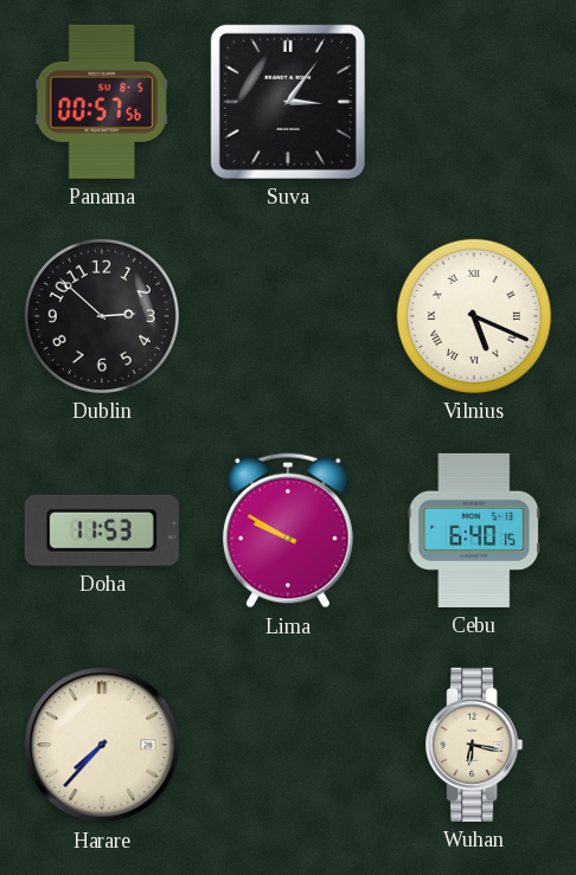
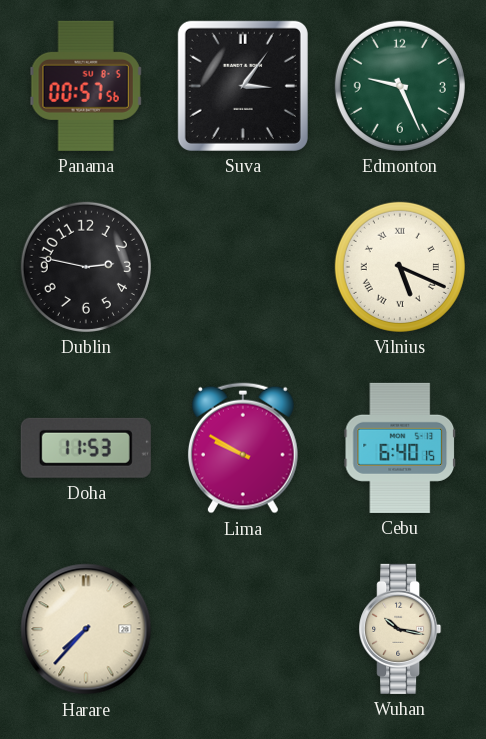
Edmonton: none -> 9:26 (400, 86)
Dublin: 2:52 -> 2:47 (86, 267)
Wuhan: 6:17 -> 10:17 (400, 629)
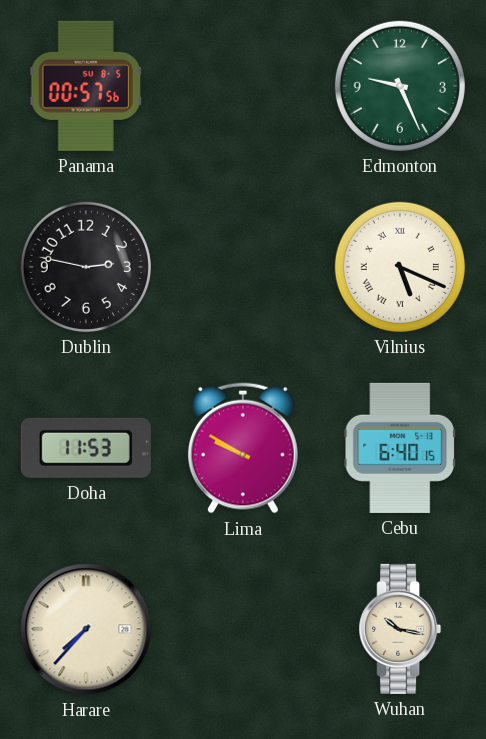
Suva: 3:06 -> none (243, 86)
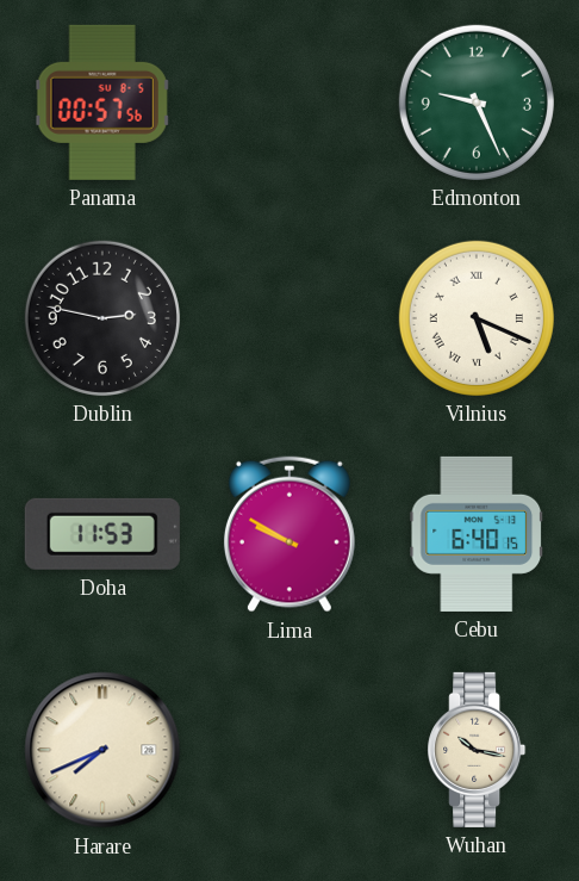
Harare: 7:37 -> 7:41 (102, 750)
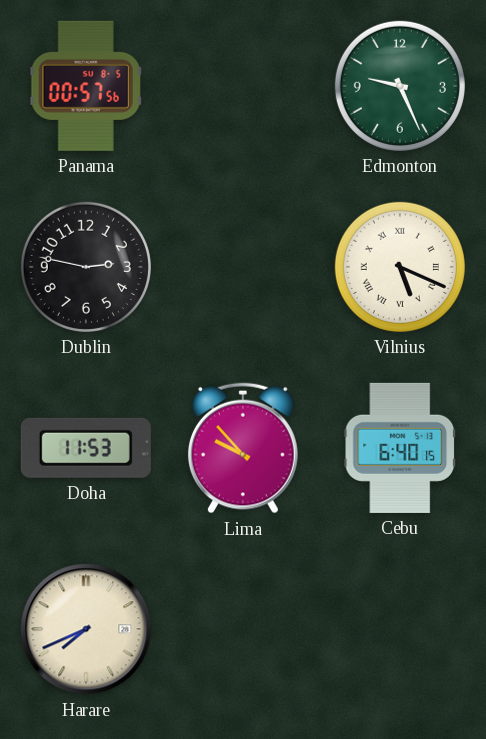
Lima: 9:50 -> 9:53 (243, 448)
Wuhan: 10:17 -> none (477, 750)
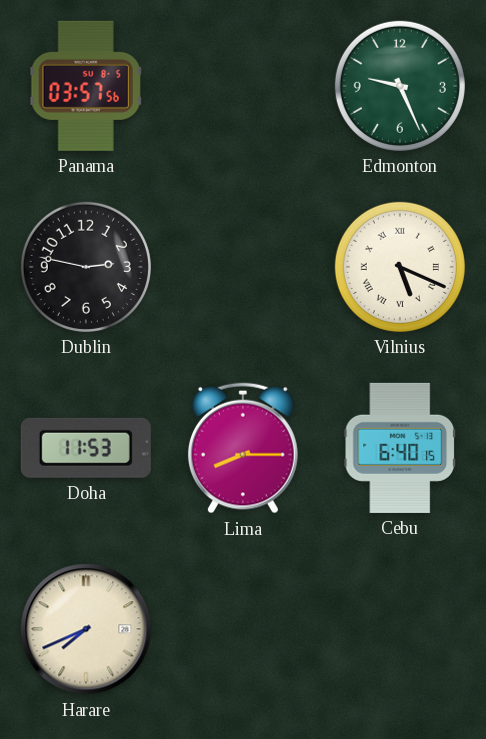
Panama: 00:57 -> 03:57 (86, 86)
Lima: 9:53 -> 8:15 (243, 448)
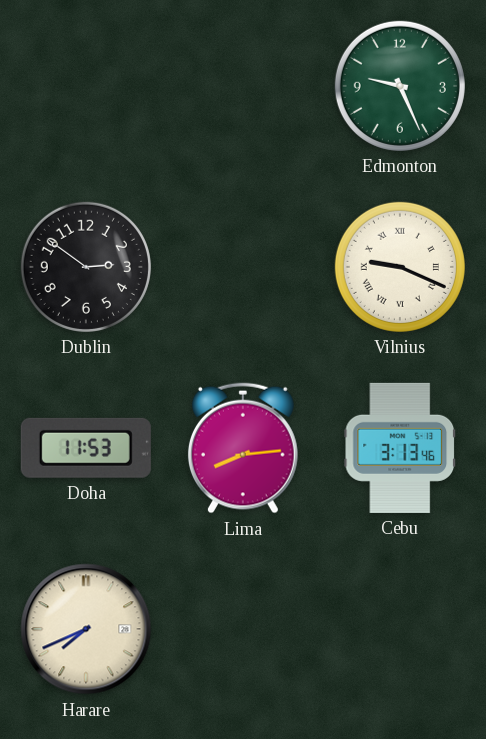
Panama: 03:57 -> none (86, 86)
Dublin: 2:47 -> 2:51 (86, 267)
Vilnius: 5:19 -> 9:19 (400, 267)
Lima: 8:15 -> 8:14 (243, 448)
Cebu: 6:40 -> 3:13 (400, 448)
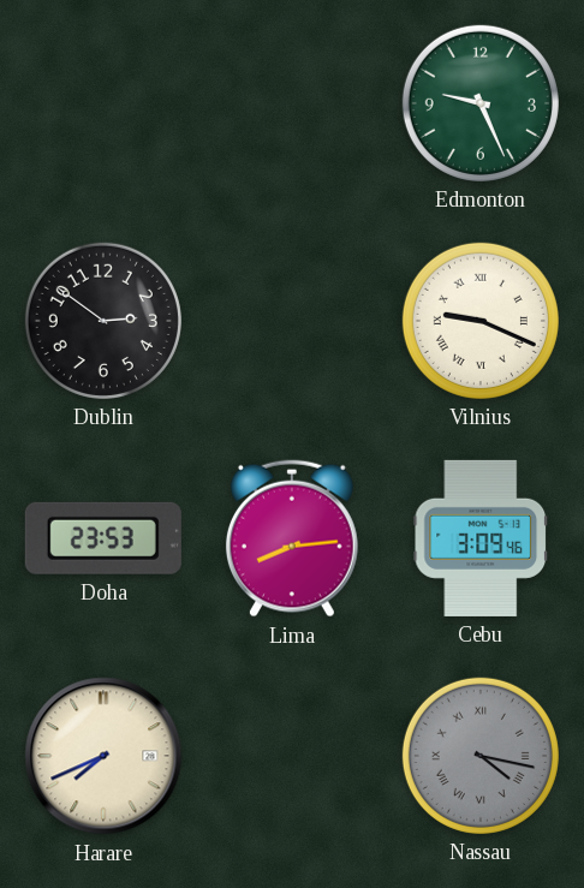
Doha: 11:53 -> 23:53 (103, 538)
Cebu: 3:13 -> 3:09 (481, 538)
Nassau: none -> 4:17 (481, 756)
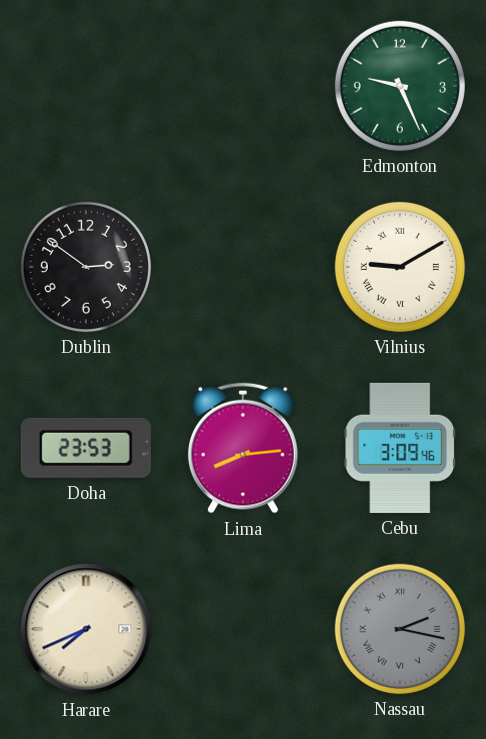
Vilnius: 9:19 -> 9:10 (400, 267)
Nassau: 4:17 -> 2:17 (400, 629)
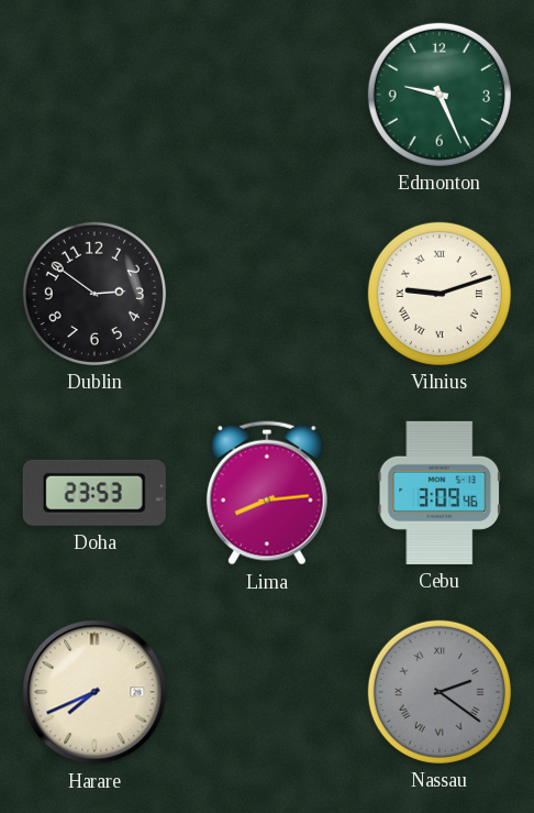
Vilnius: 9:10 -> 9:12 (440, 294)
Nassau: 2:17 -> 2:21 (440, 692)
